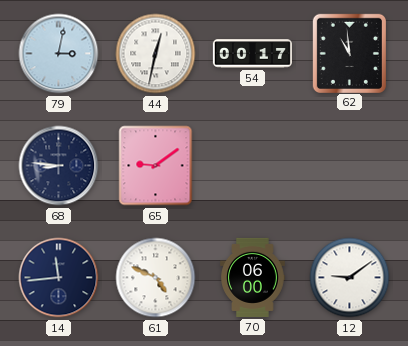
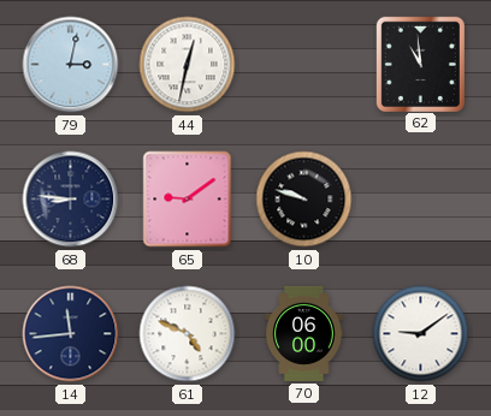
54: 00:17 -> none (252, 54)
10: none -> 9:48 (304, 200)
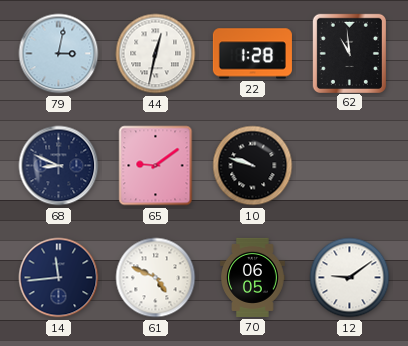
22: none -> 1:28 (252, 54)
68: 8:46 -> 8:49 (59, 166)
70: 06:00 -> 06:05 (253, 277)
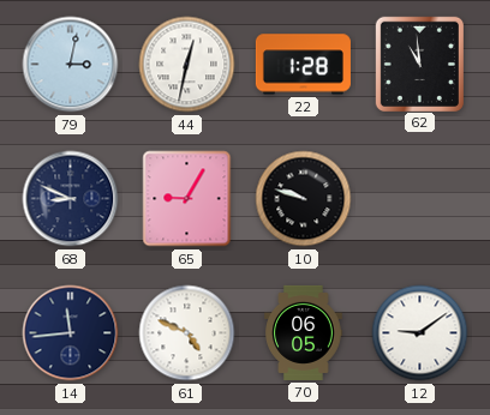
65: 9:09 -> 9:05 (187, 199)
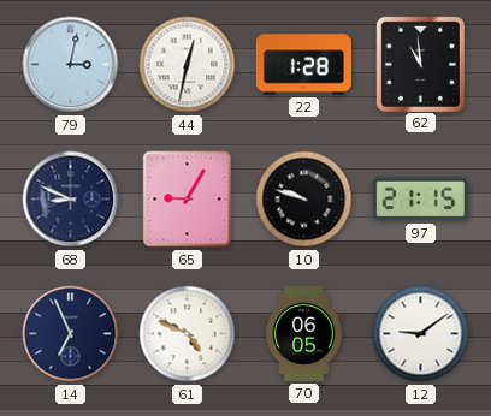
97: none -> 21:15 (420, 200)
14: 11:44 -> 6:56 (71, 334)
